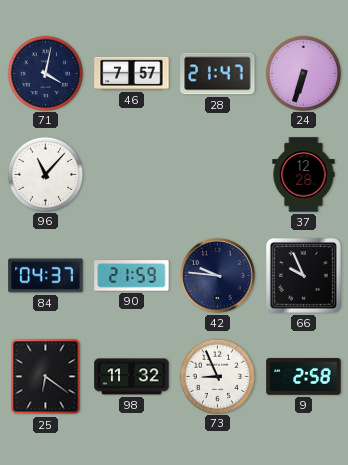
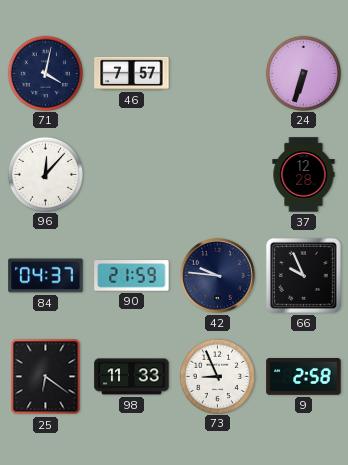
28: 21:47 -> none (218, 74)
96: 11:07 -> 12:07 (45, 174)
98: 11:32 -> 11:33 (132, 377)
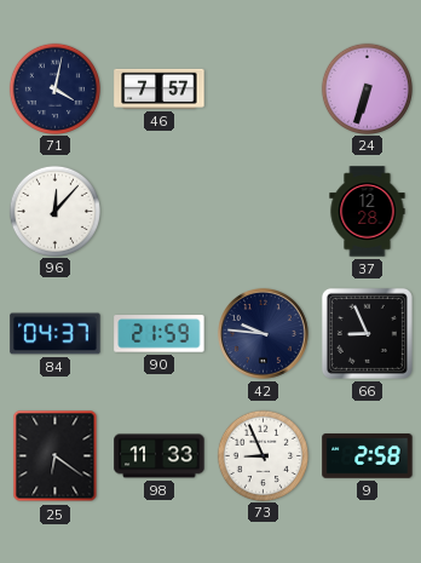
66: 9:56 -> 8:56 (367, 333)
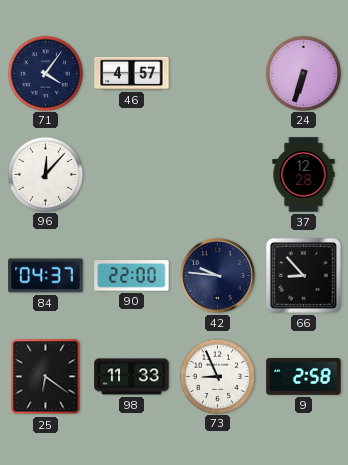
71: 4:02 -> 4:06 (45, 73)
46: 7:57 -> 4:57 (132, 73)
90: 21:59 -> 22:00 (132, 276)
66: 8:56 -> 8:53 (303, 275)
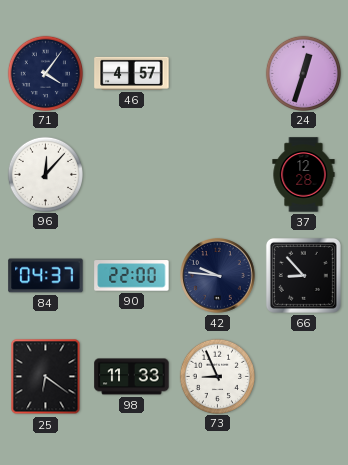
24: 6:33 -> 12:33 (303, 73)
9: 2:58 -> none (304, 377)
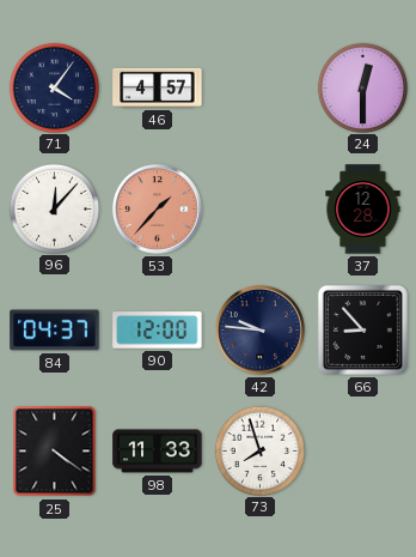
24: 12:33 -> 12:30 (362, 87)
53: none -> 1:37 (158, 210)
90: 22:00 -> 12:00 (158, 331)
25: 6:21 -> 4:21 (55, 452)
73: 8:56 -> 7:57 (259, 450)
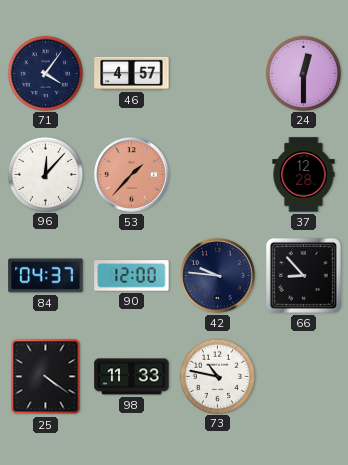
73: 7:57 -> 10:47 (217, 376)
